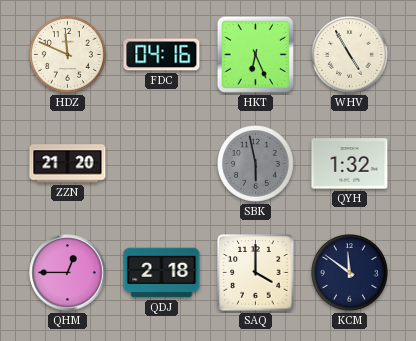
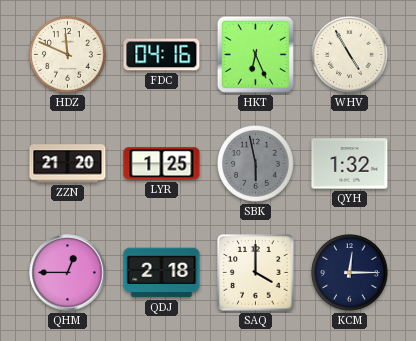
LYR: none -> 1:25 (162, 164)
KCM: 11:51 -> 12:15 (350, 273)
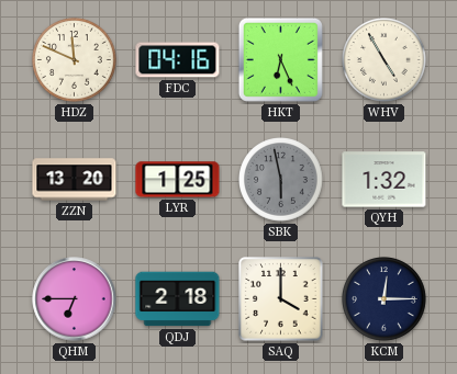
ZZN: 21:20 -> 13:20 (75, 180)
QHM: 12:45 -> 6:45 (75, 299)
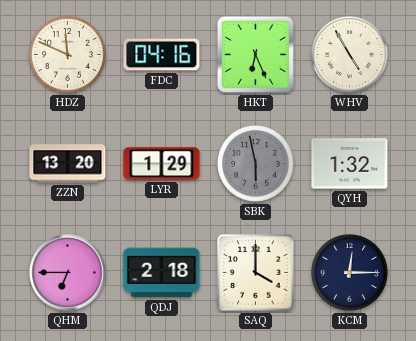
LYR: 1:25 -> 1:29 (162, 164)
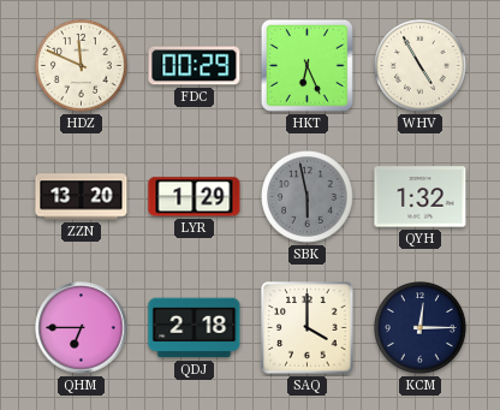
FDC: 04:16 -> 00:29 (195, 66)
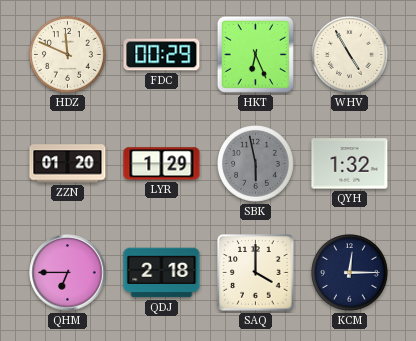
ZZN: 13:20 -> 01:20 (68, 164)
